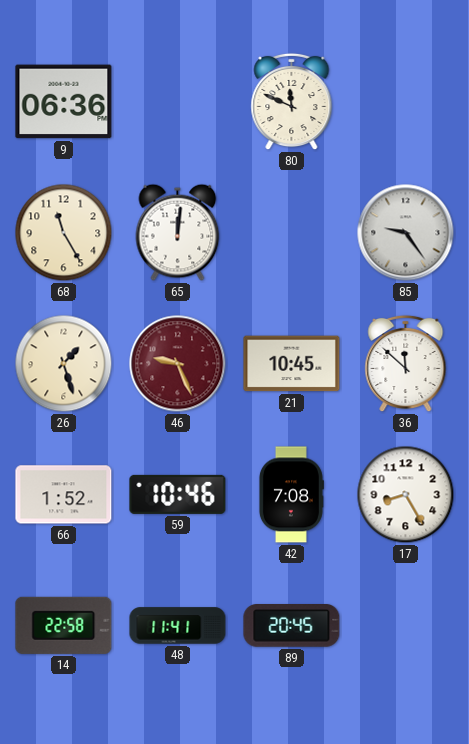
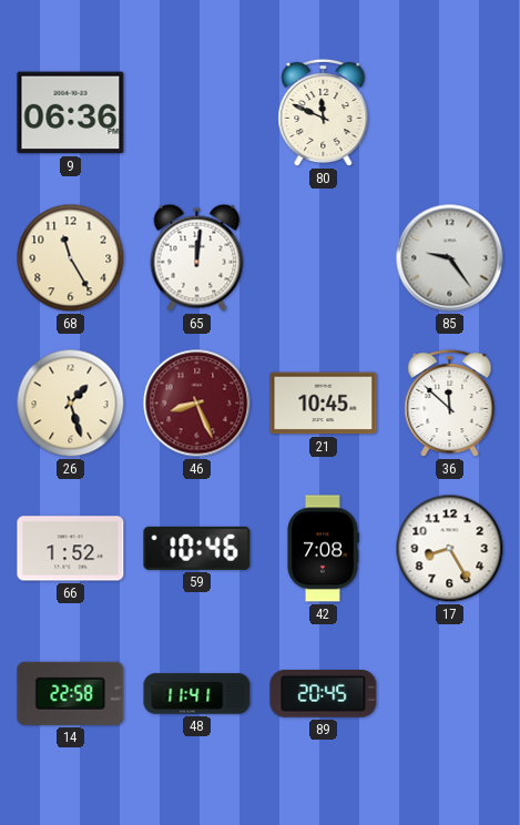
46: 9:26 -> 8:26 (197, 404)
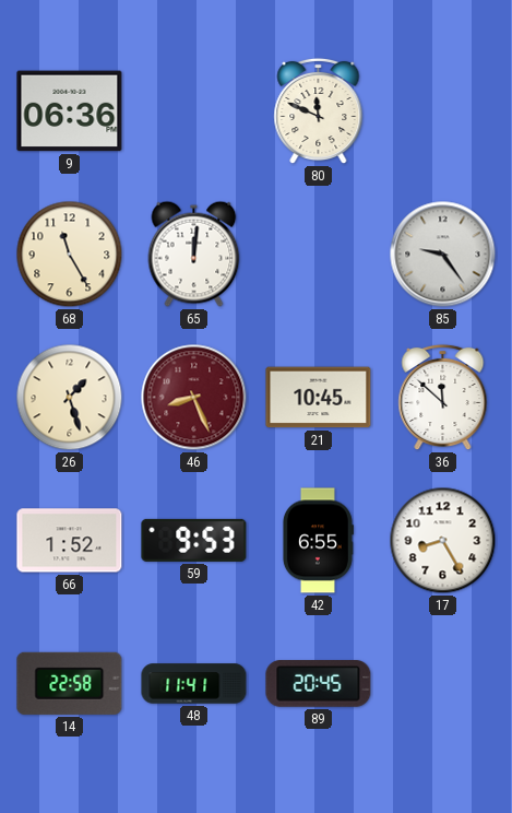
59: 10:46 -> 9:53 (194, 540)
42: 7:08 -> 6:55 (318, 541)
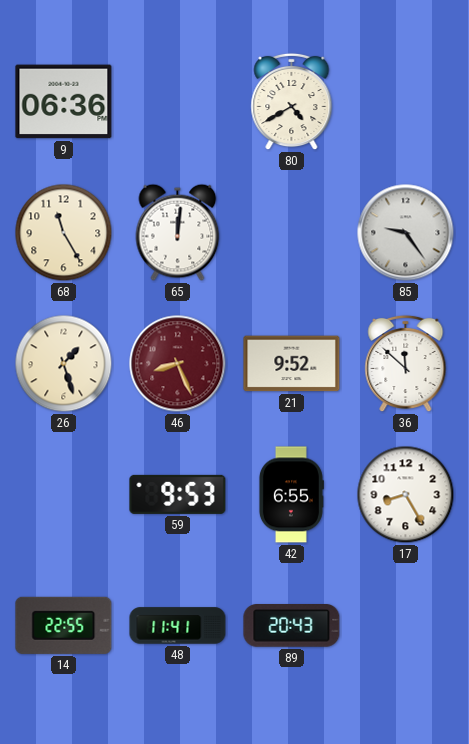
80: 11:49 -> 4:40 (292, 102)
21: 10:45 -> 9:52 (292, 364)
66: 1:52 -> none (70, 541)
14: 22:58 -> 22:55 (64, 625)
89: 20:45 -> 20:43 (292, 626)
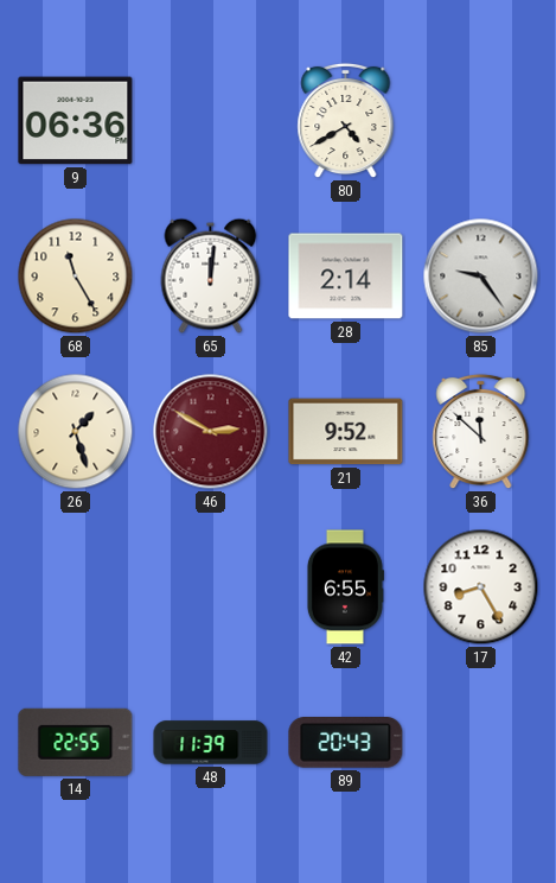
28: none -> 2:14 (346, 277)
46: 8:26 -> 2:50 (211, 432)
59: 9:53 -> none (178, 494)
48: 11:41 -> 11:39 (211, 743)
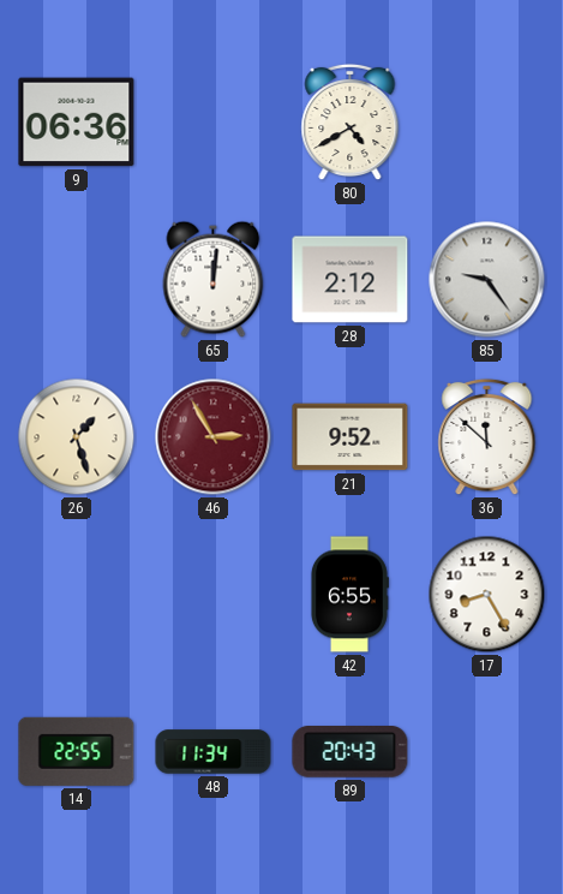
68: 11:25 -> none (76, 277)
28: 2:14 -> 2:12 (351, 280)
46: 2:50 -> 2:55 (214, 437)
48: 11:39 -> 11:34 (214, 752)
